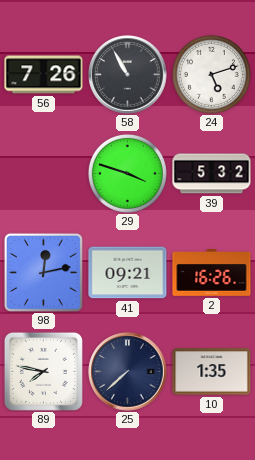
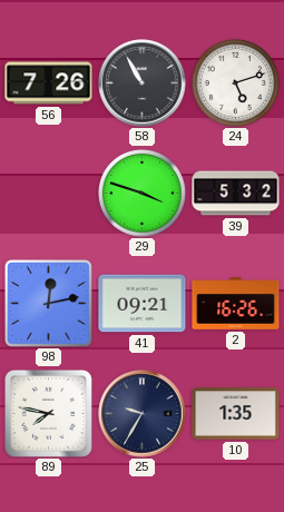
25: 7:38 -> 9:35 (143, 414)
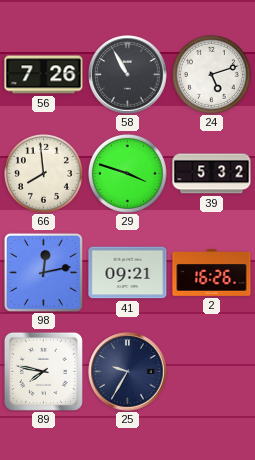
66: none -> 7:59 (43, 173)
10: 1:35 -> none (236, 414)
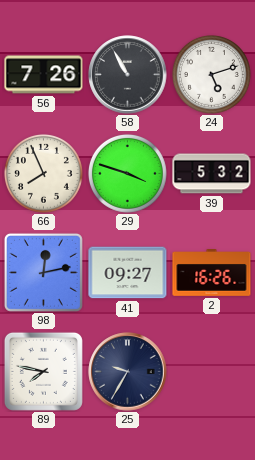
66: 7:59 -> 7:56 (43, 173)
41: 09:21 -> 09:27 (128, 273)
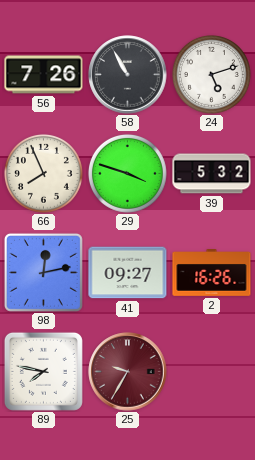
25 dial: navy -> burgundy (128, 372)
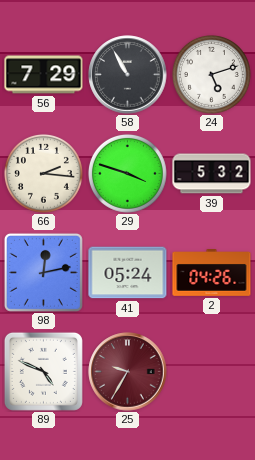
56: 7:26 -> 7:29 (44, 75)
66: 7:56 -> 2:16 (43, 173)
41: 09:27 -> 05:24 (128, 273)
2: 16:26 -> 04:26 (212, 273)
89: 7:47 -> 4:49 (43, 371)
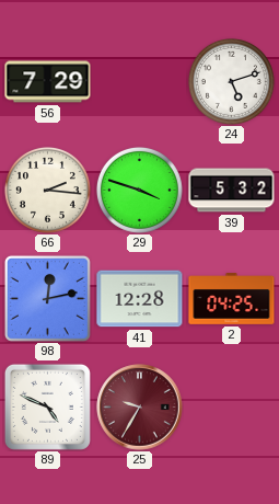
58: 10:55 -> none (128, 75)
41: 05:24 -> 12:28 (140, 299)
2: 04:26 -> 04:25 (232, 299)
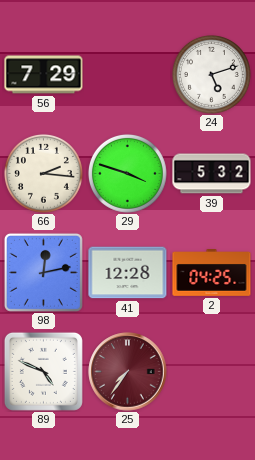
25: 9:35 -> 7:36 (128, 372)
